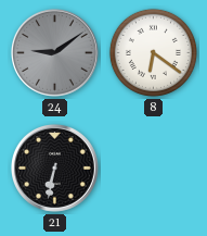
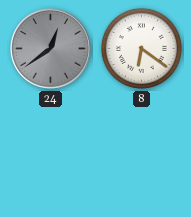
24: 9:09 -> 12:39 (50, 48)
21: 6:32 -> none (54, 167)
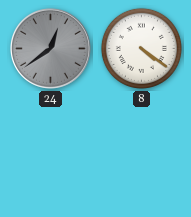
8: 6:21 -> 4:21 (141, 48)
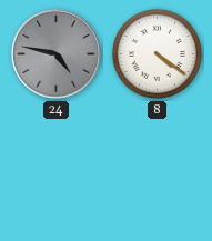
24: 12:39 -> 4:47 (55, 53)
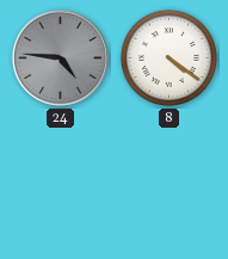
24: 4:47 -> 4:46 (60, 57)
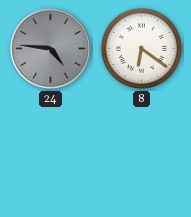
8: 4:21 -> 6:21 (141, 48)
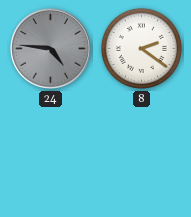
8: 6:21 -> 2:21 (141, 48)
